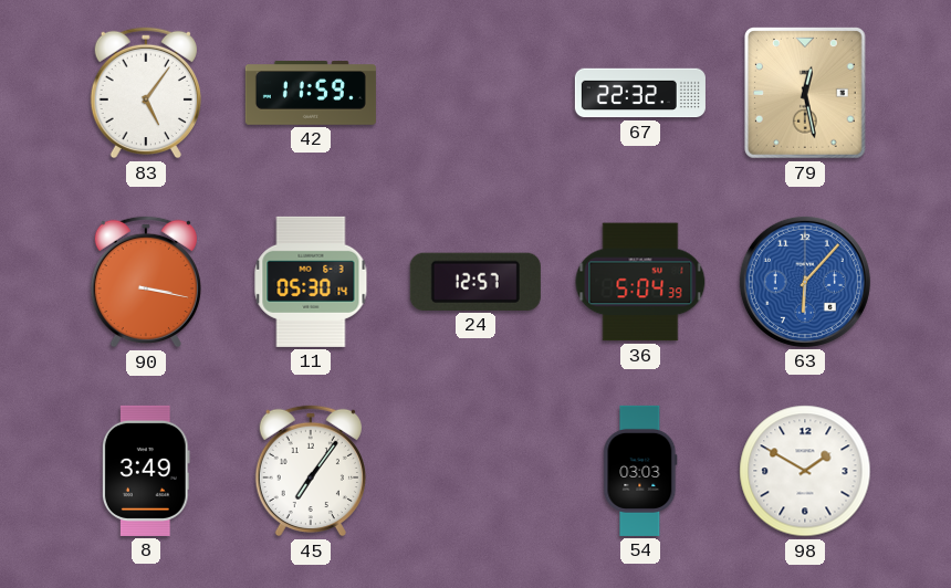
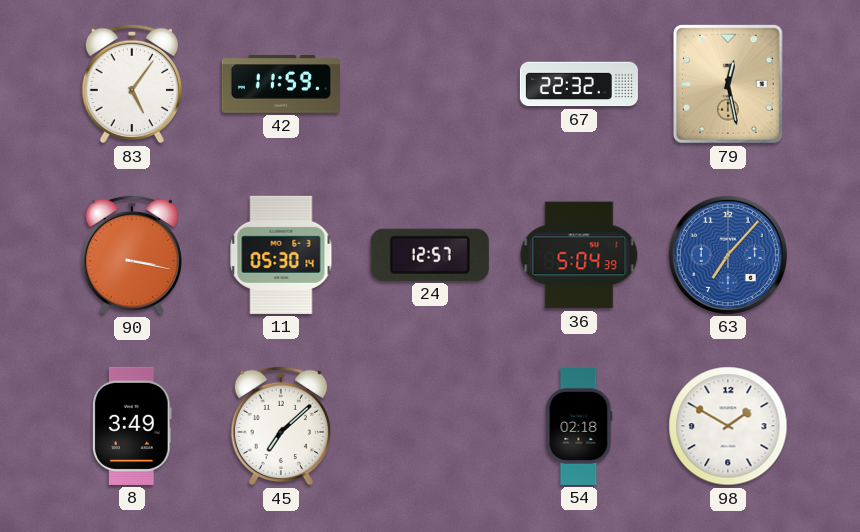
63: 6:07 -> 7:07 (728, 255)
45: 7:06 -> 7:08 (281, 426)
54: 03:03 -> 02:18 (579, 426)
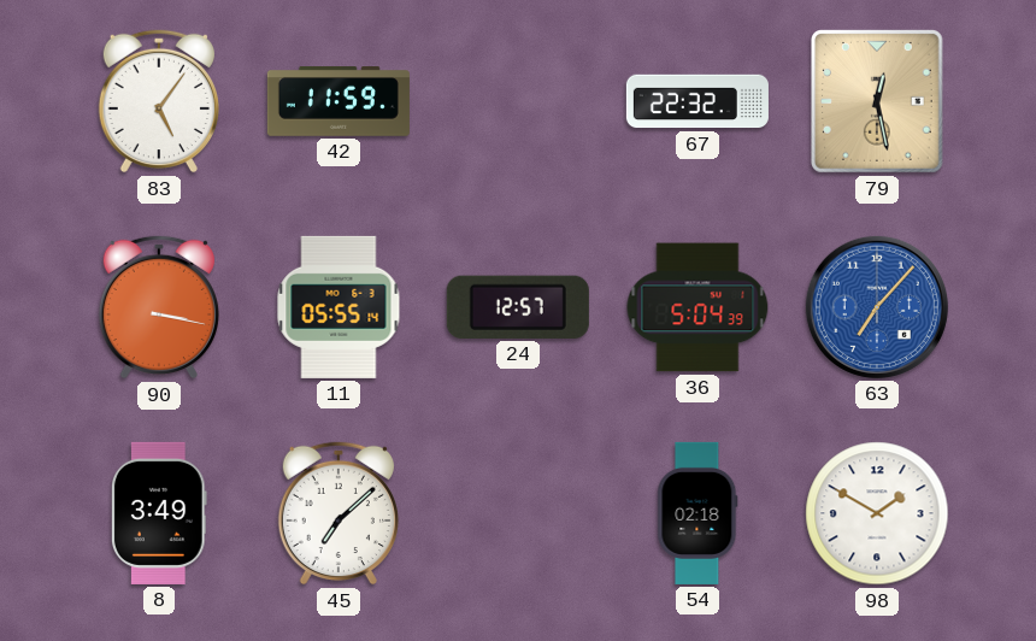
11: 05:30 -> 05:55 (339, 307)
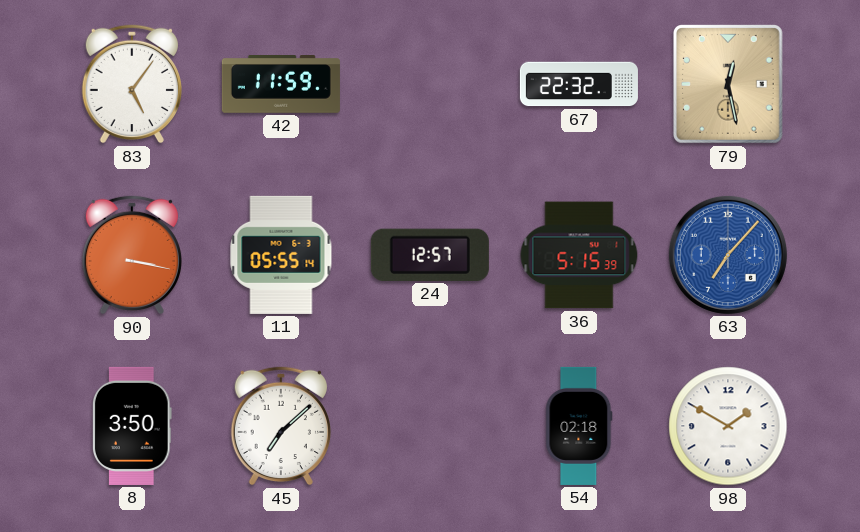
36: 5:04 -> 5:15 (579, 255)
8: 3:49 -> 3:50 (132, 426)
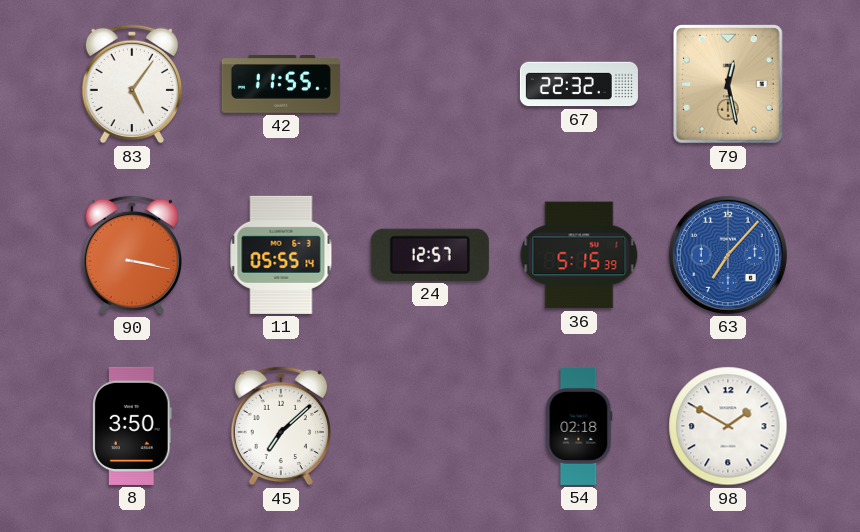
42: 11:59 -> 11:55 (281, 85)
